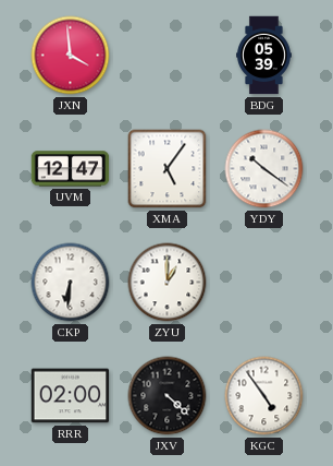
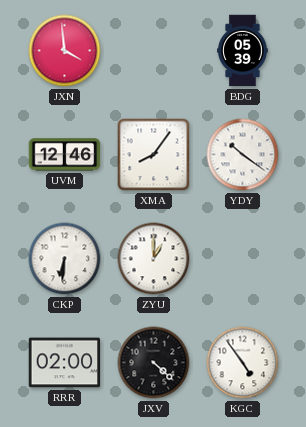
UVM: 12:47 -> 12:46 (65, 155)
XMA: 5:06 -> 8:06 (154, 155)
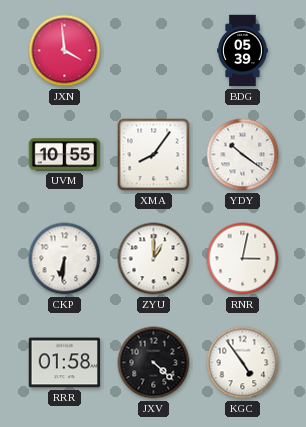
UVM: 12:46 -> 10:55 (65, 155)
RNR: none -> 3:02 (243, 259)
RRR: 02:00 -> 01:58 (65, 363)
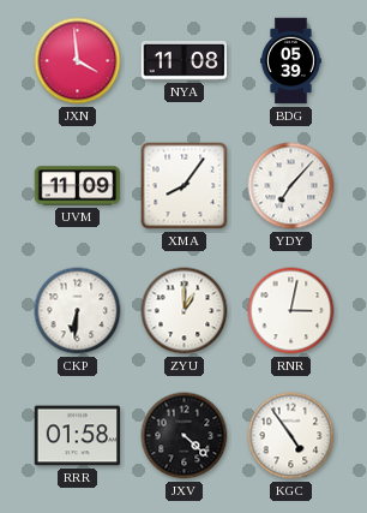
NYA: none -> 11:08 (185, 61)
UVM: 10:55 -> 11:09 (78, 186)
YDY: 10:21 -> 7:07 (291, 186)
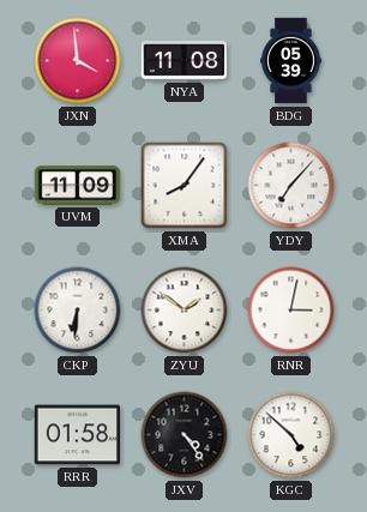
ZYU: 1:00 -> 1:51 (185, 311)
JXV: 4:22 -> 4:24 (185, 435)
KGC: 4:54 -> 4:52 (291, 435)
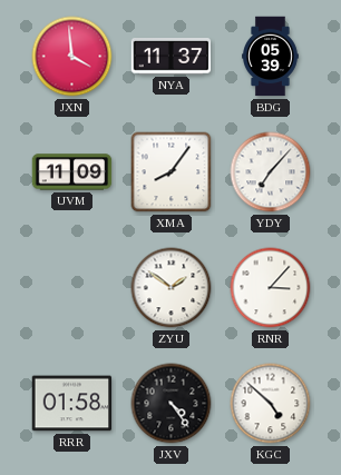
NYA: 11:08 -> 11:37 (172, 57)
CKP: 6:31 -> none (78, 311)
RNR: 3:02 -> 3:07 (271, 288)
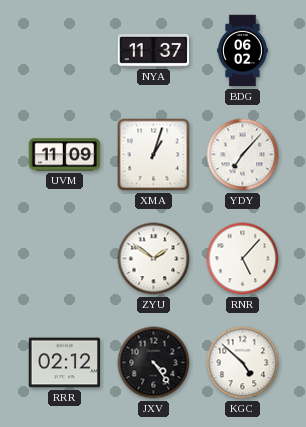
JXN: 3:59 -> none (72, 57)
BDG: 05:39 -> 06:02 (243, 51)
XMA: 8:06 -> 1:03 (154, 155)
RNR: 3:07 -> 5:07 (243, 259)
RRR: 01:58 -> 02:12 (65, 363)
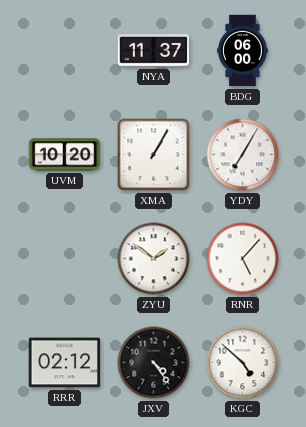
BDG: 06:02 -> 06:00 (243, 51)
UVM: 11:09 -> 10:20 (65, 155)
XMA: 1:03 -> 1:05 (154, 155)
YDY: 7:07 -> 7:05 (243, 155)
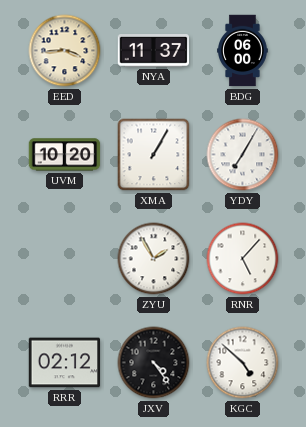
EED: none -> 3:44 (65, 51)
ZYU: 1:51 -> 1:55 (154, 259)
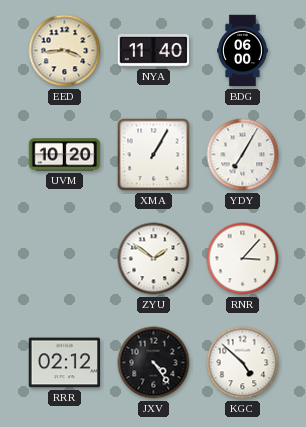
NYA: 11:37 -> 11:40 (154, 51)
ZYU: 1:55 -> 1:51 (154, 259)
RNR: 5:07 -> 3:07 (243, 259)
